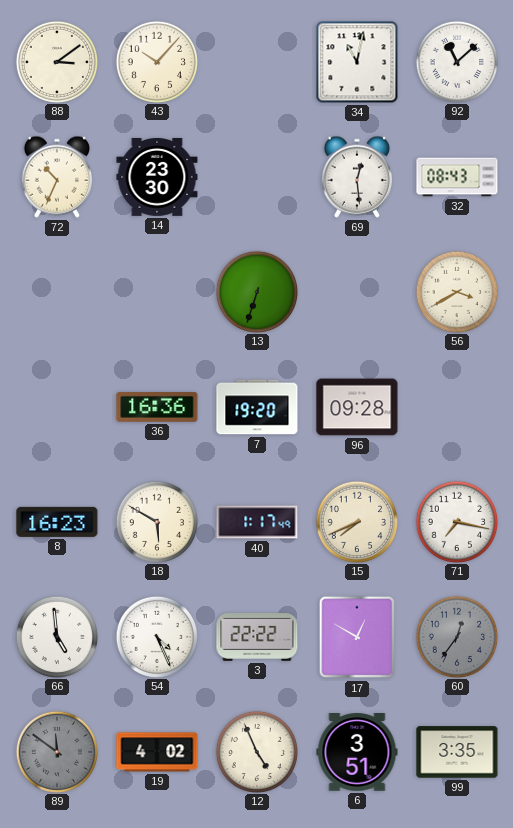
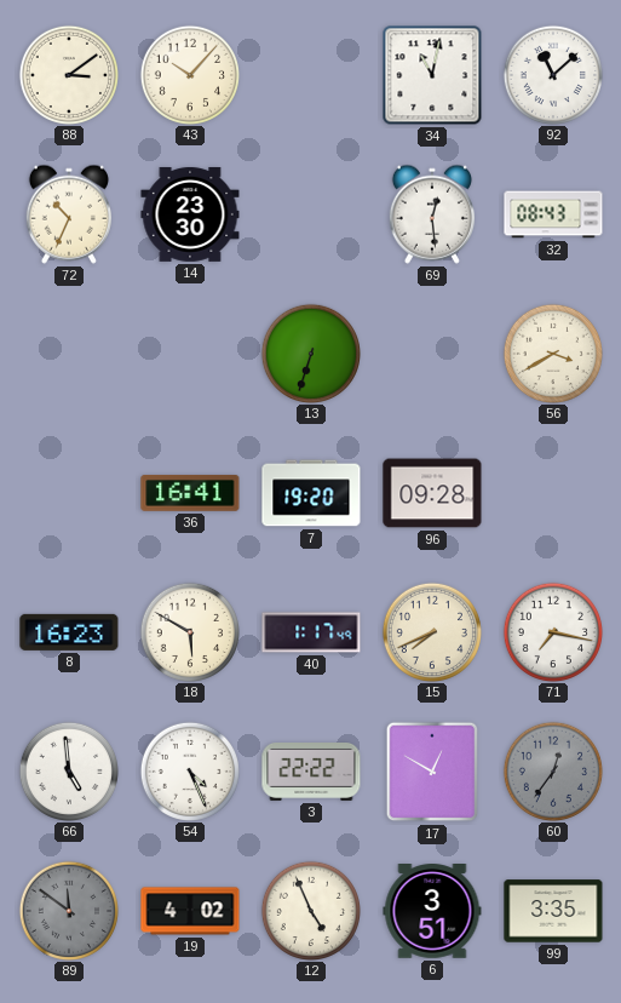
36: 16:36 -> 16:41 (190, 493)
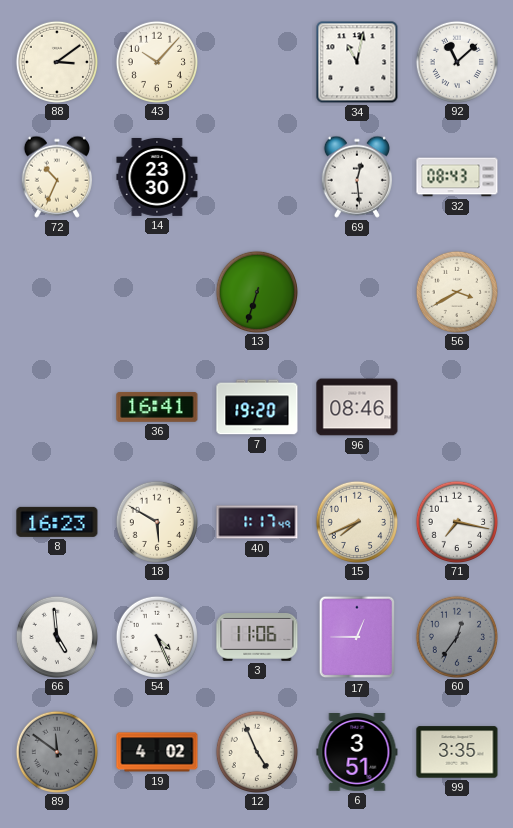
96: 09:28 -> 08:46 (357, 407)
3: 22:22 -> 11:06 (257, 638)
17: 12:50 -> 12:45 (357, 637)
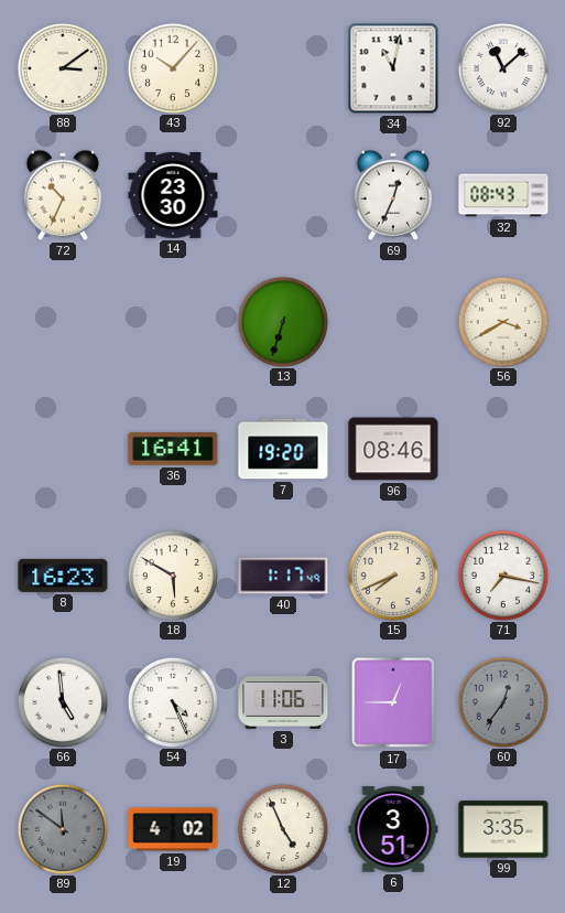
69: 12:29 -> 12:34 (393, 195)
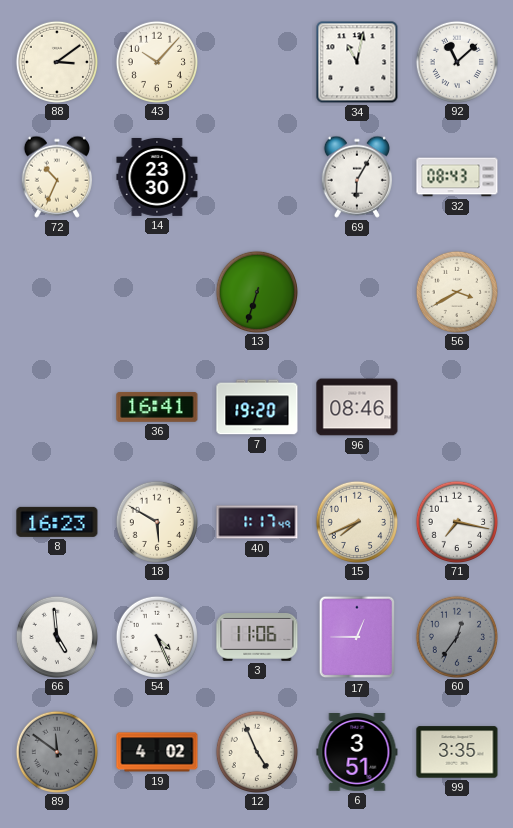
69: 12:34 -> 6:05 (357, 177)
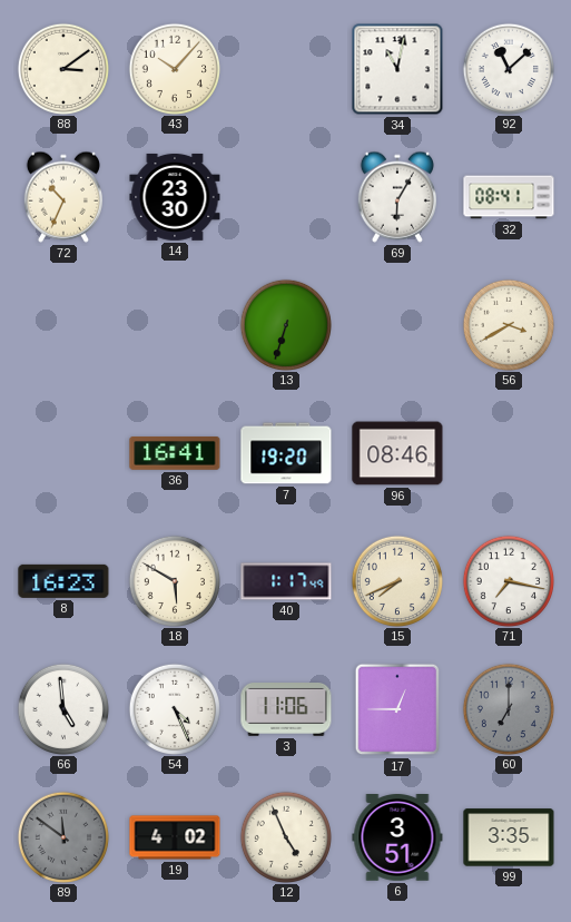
32: 08:43 -> 08:41 (509, 197)
60: 12:36 -> 7:00 (508, 708)
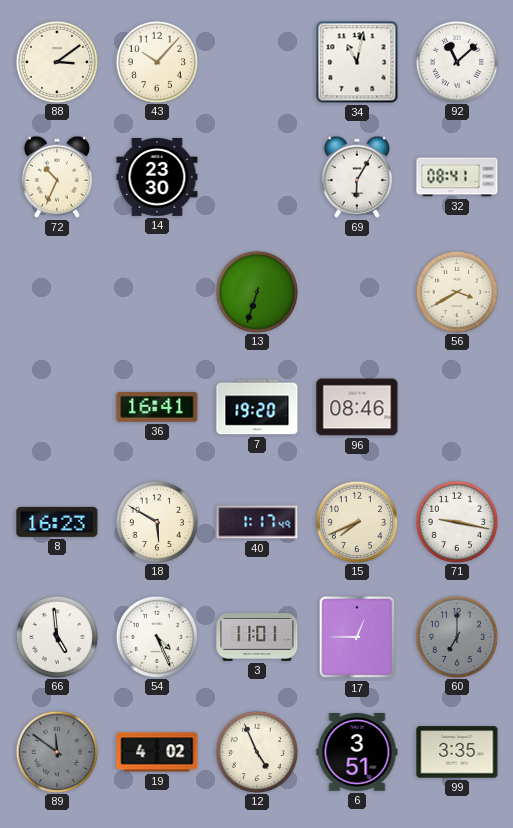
71: 7:17 -> 9:17 (456, 521)
3: 11:06 -> 11:01 (257, 638)
